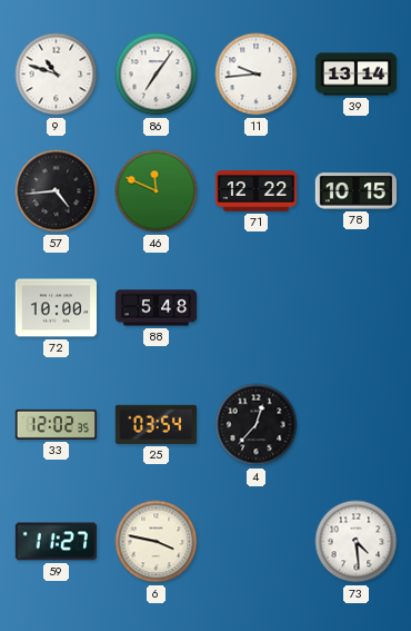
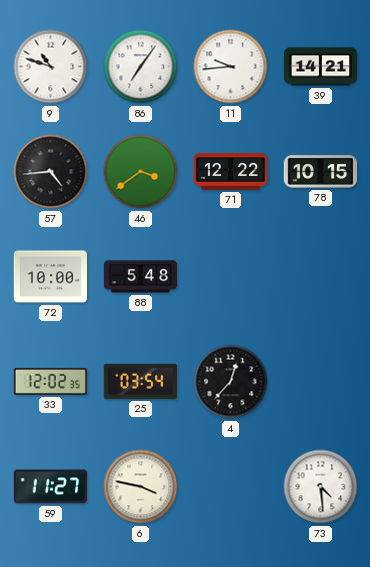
39: 13:14 -> 14:21 (321, 67)
46: 11:49 -> 3:39 (141, 172)
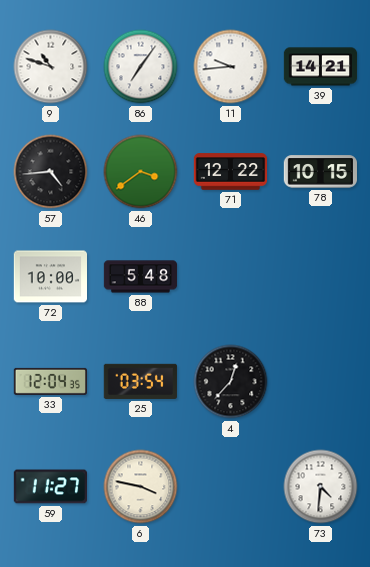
33: 12:02 -> 12:04 (50, 381)
73: 4:29 -> 4:31 (321, 487)
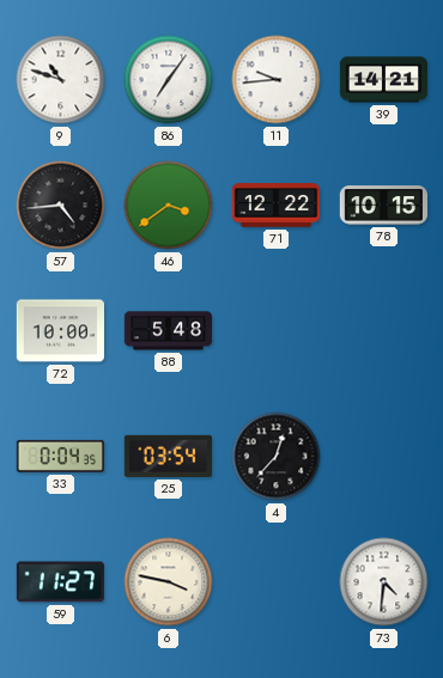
33: 12:04 -> 0:04 (60, 456)
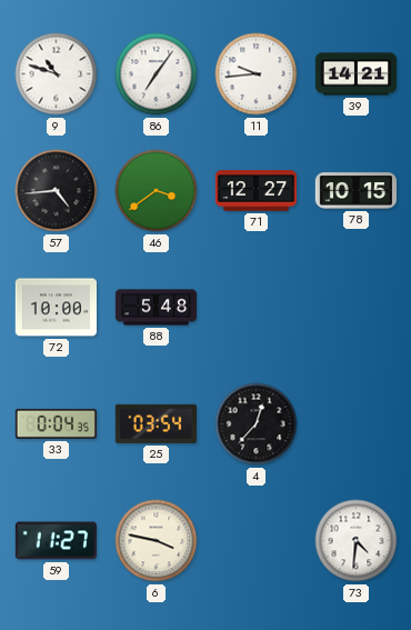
71: 12:22 -> 12:27 (257, 191)
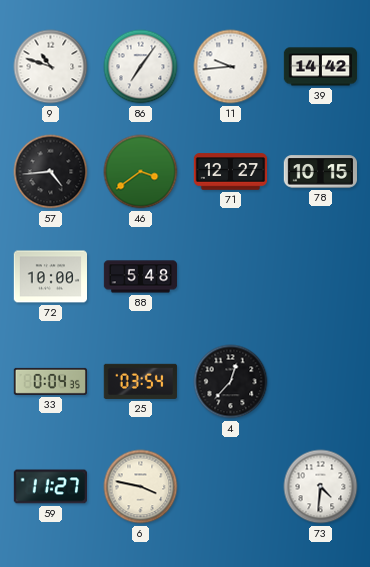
39: 14:21 -> 14:42 (321, 67)
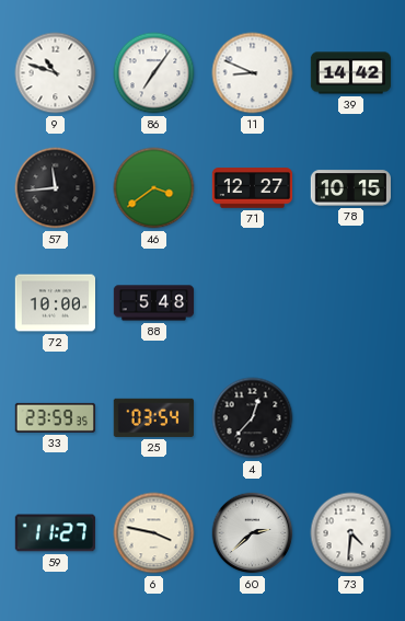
11: 9:44 -> 8:49 (253, 73)
57: 4:44 -> 11:44 (56, 188)
33: 0:04 -> 23:59 (55, 417)
60: none -> 2:38 (253, 533)
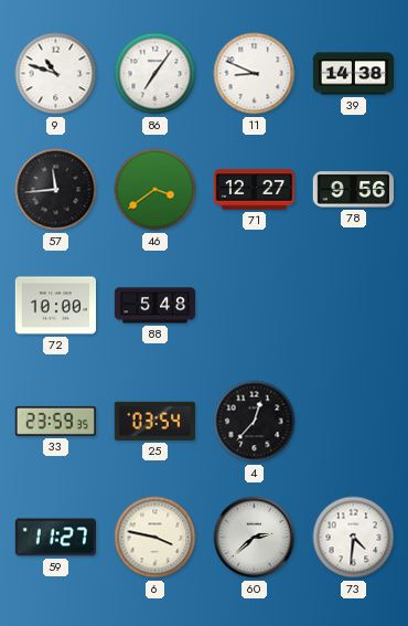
39: 14:42 -> 14:38 (354, 74)
78: 10:15 -> 9:56 (354, 190)
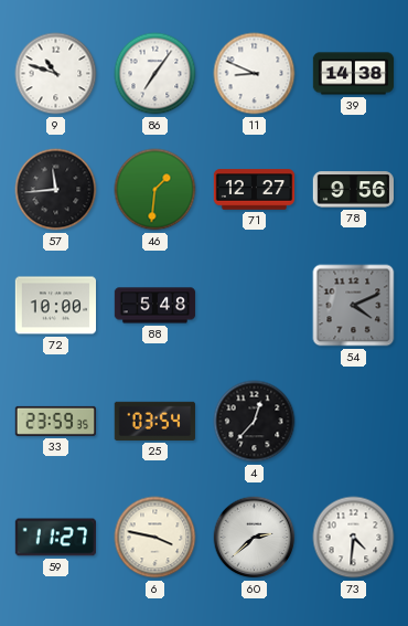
46: 3:39 -> 1:31 (155, 190)
54: none -> 4:11 (354, 306)
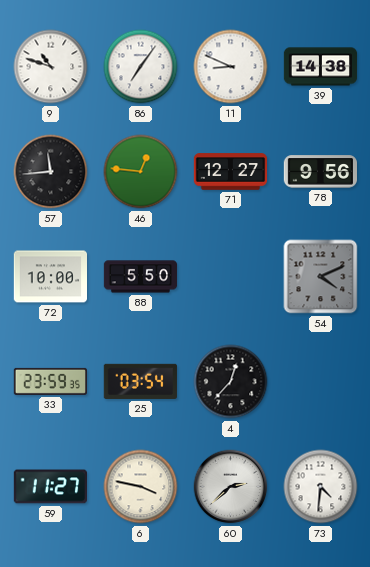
46: 1:31 -> 12:46 (141, 172)
88: 5:48 -> 5:50 (141, 277)
